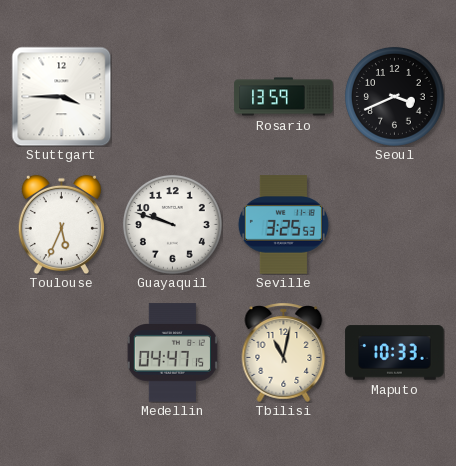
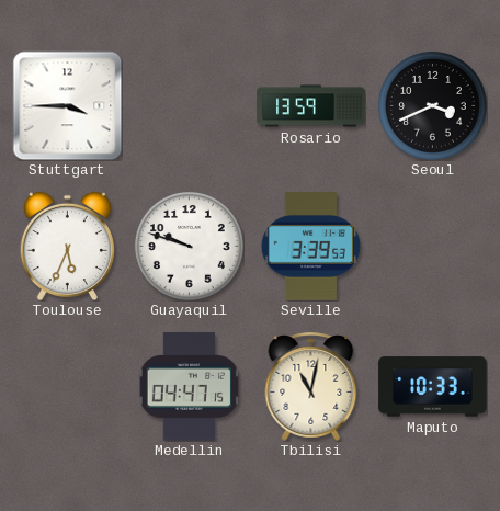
Seville: 3:25 -> 3:39 (310, 247)
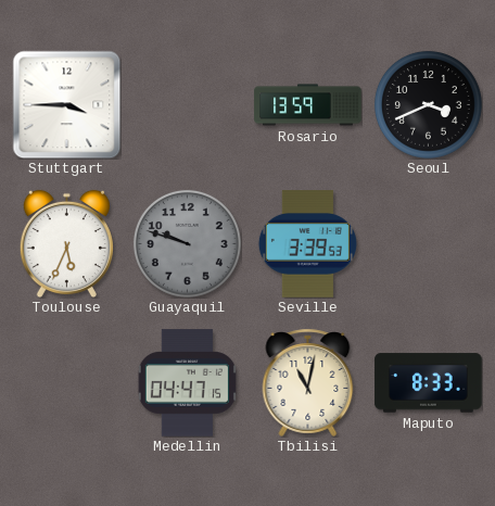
Guayaquil dial: white -> grey (187, 243)
Maputo: 10:33 -> 8:33 (429, 383)
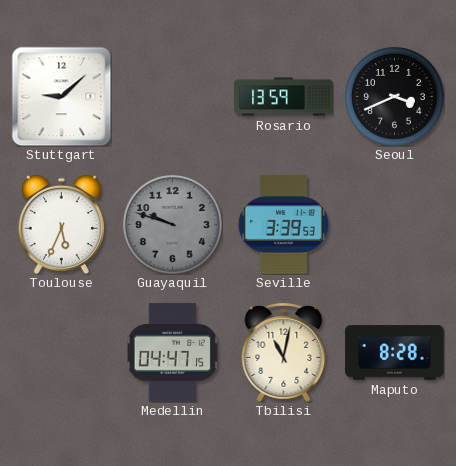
Stuttgart: 3:45 -> 9:08 (61, 96)
Maputo: 8:33 -> 8:28 (395, 353)
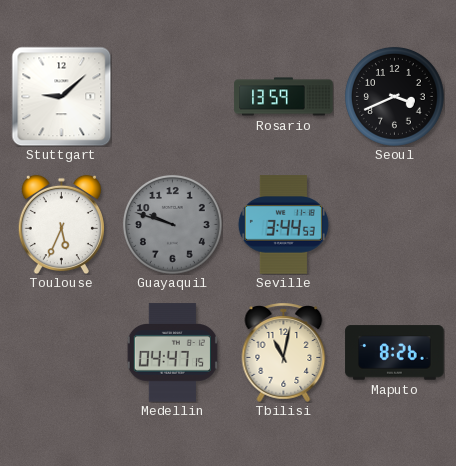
Seville: 3:39 -> 3:44 (283, 225)
Maputo: 8:28 -> 8:26 (395, 353)
